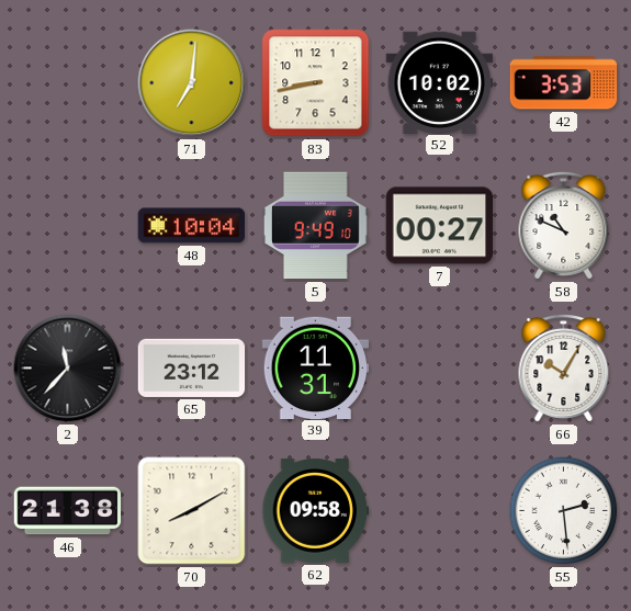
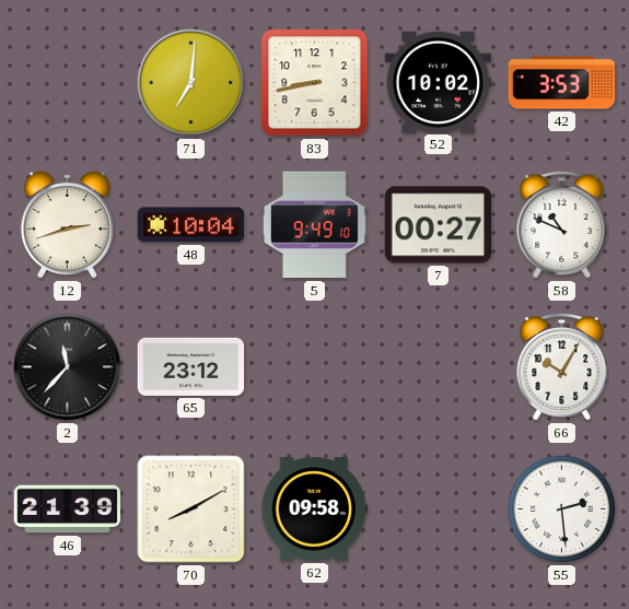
12: none -> 2:42 (68, 224)
39: 11:31 -> none (316, 367)
46: 21:38 -> 21:39 (68, 510)
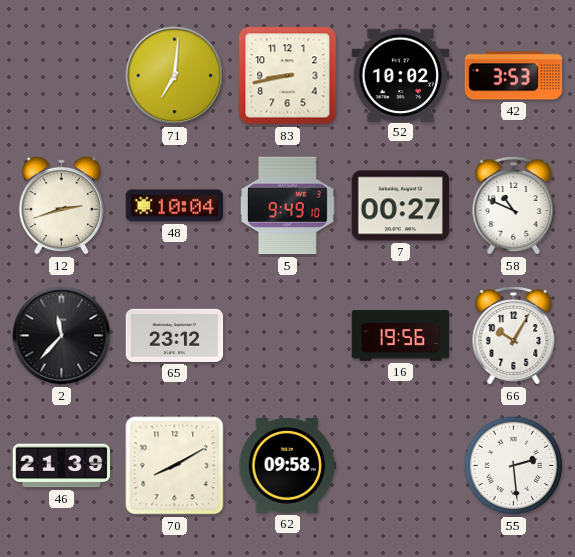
16: none -> 19:56 (401, 336)
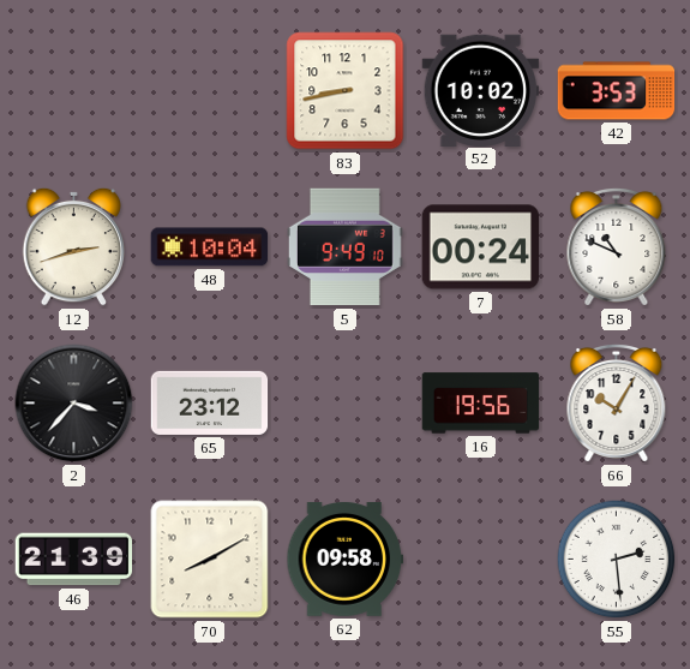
71: 7:01 -> none (175, 76)
7: 00:27 -> 00:24 (481, 247)
2: 11:37 -> 3:37 (74, 404)
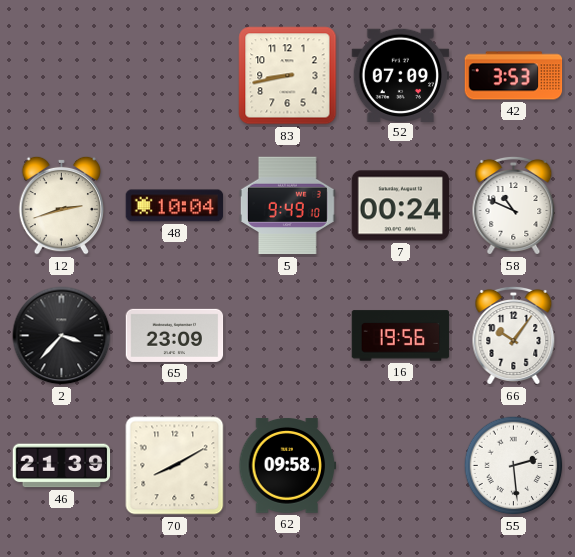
52: 10:02 -> 07:09 (401, 75)
65: 23:12 -> 23:09 (175, 335)
66: 10:05 -> 10:06 (514, 336)
